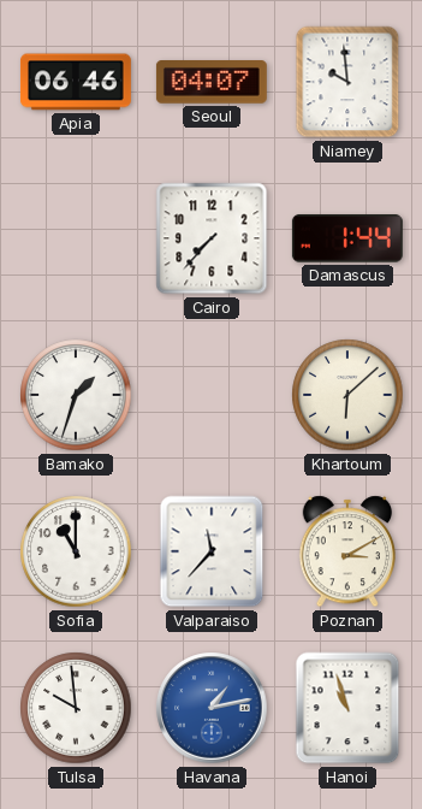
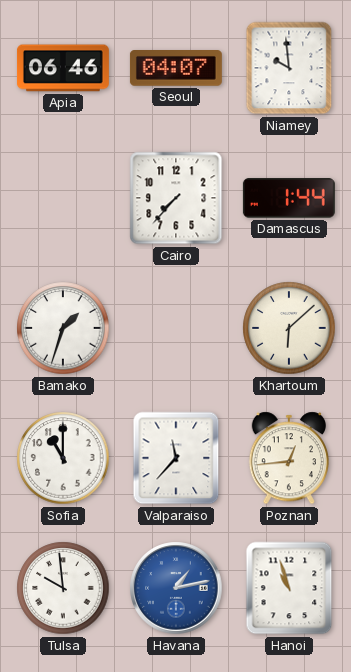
Poznan: 3:10 -> 12:44 (288, 458)
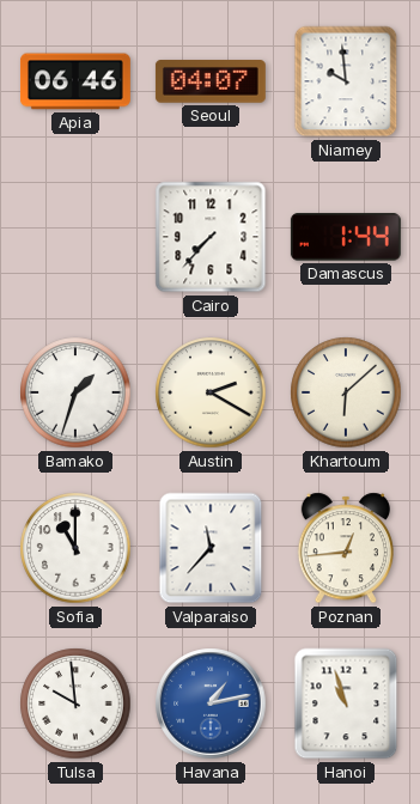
Austin: none -> 2:20 (211, 392)
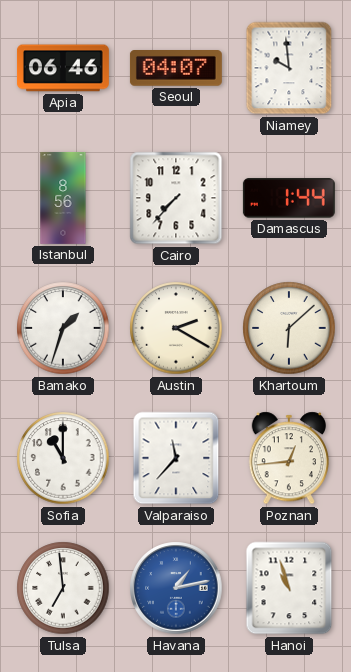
Istanbul: none -> 8:56 (63, 198)
Tulsa: 9:59 -> 6:59 (63, 588)
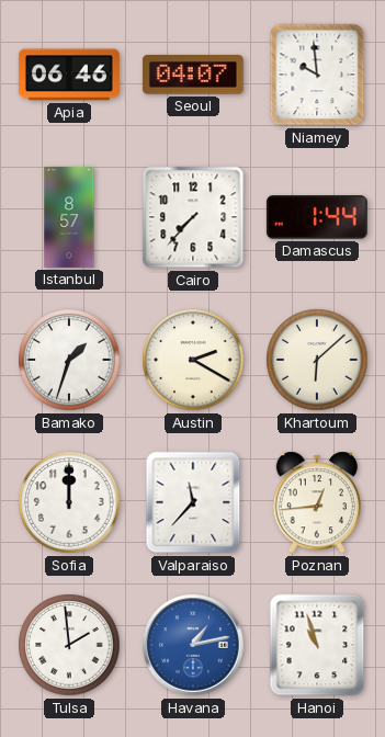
Istanbul: 8:56 -> 8:57 (69, 217)
Sofia: 11:00 -> 12:00 (69, 502)
Tulsa: 6:59 -> 1:59 (69, 645)
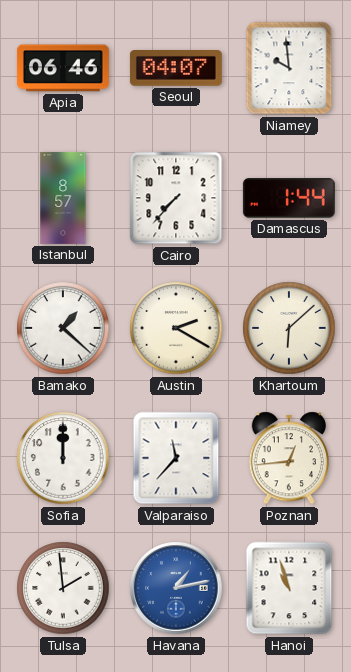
Bamako: 1:33 -> 1:22 (63, 328)
